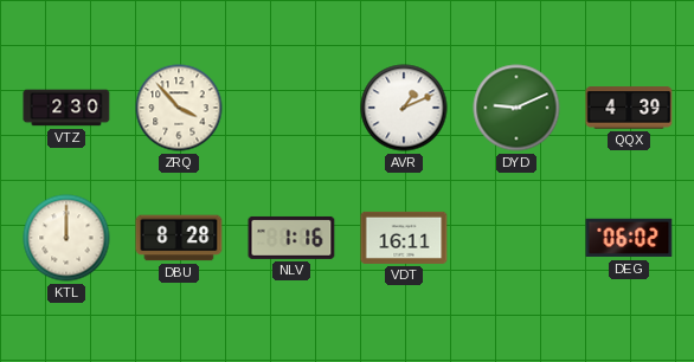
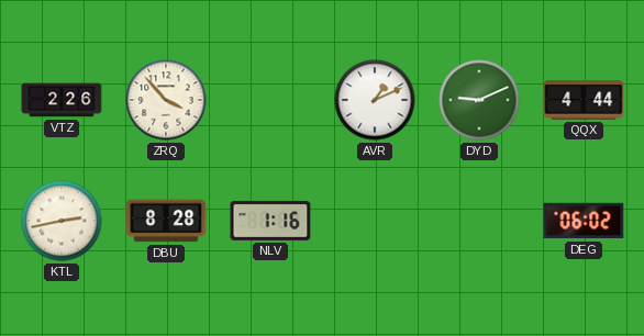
VTZ: 2:30 -> 2:26 (62, 100)
QQX: 4:39 -> 4:44 (584, 100)
KTL: 12:00 -> 2:43 (62, 221)
VDT: 16:11 -> none (404, 238)
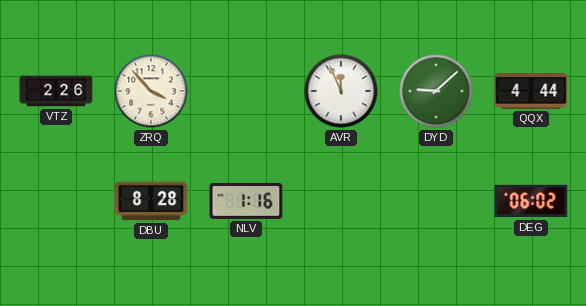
AVR: 1:11 -> 11:56 (341, 91)
DYD: 9:11 -> 9:08 (436, 91)
KTL: 2:43 -> none (62, 221)
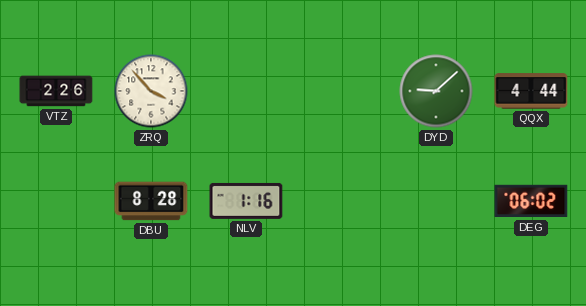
AVR: 11:56 -> none (341, 91)
